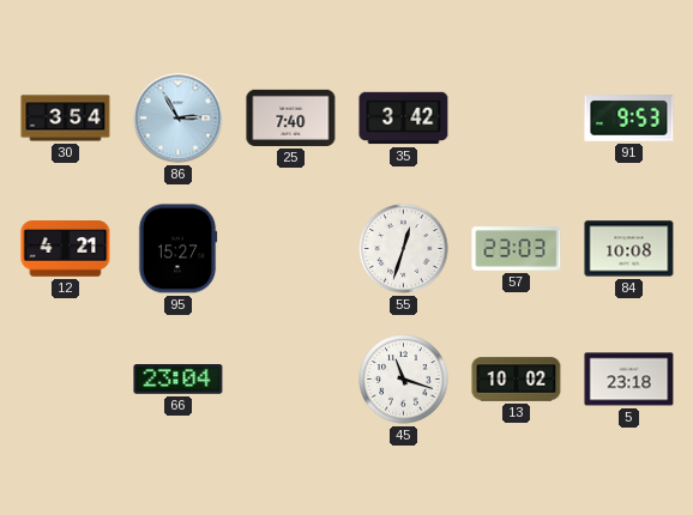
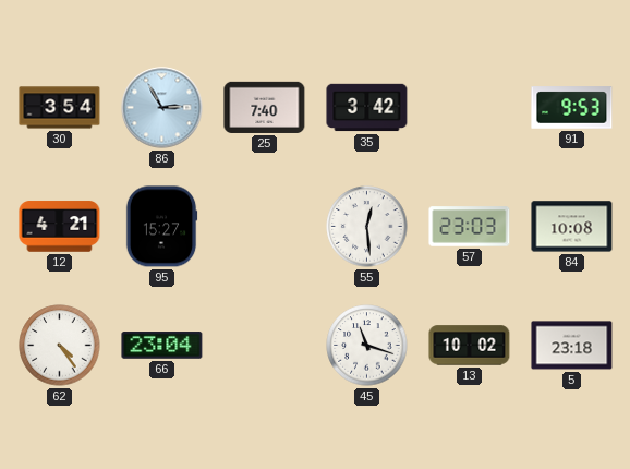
55: 12:33 -> 12:29 (367, 227)
62: none -> 4:24 (60, 346)
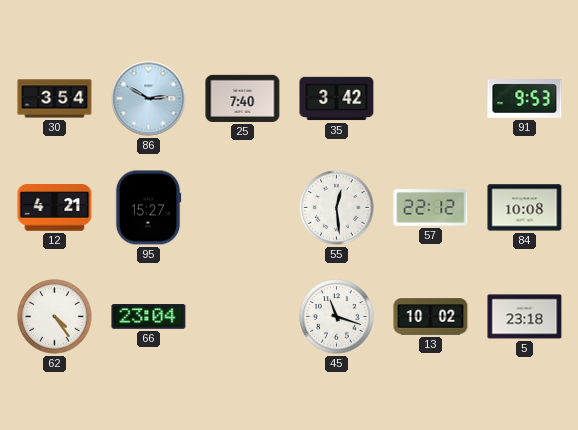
86: 2:55 -> 2:50 (149, 99)
57: 23:03 -> 22:12 (431, 208)
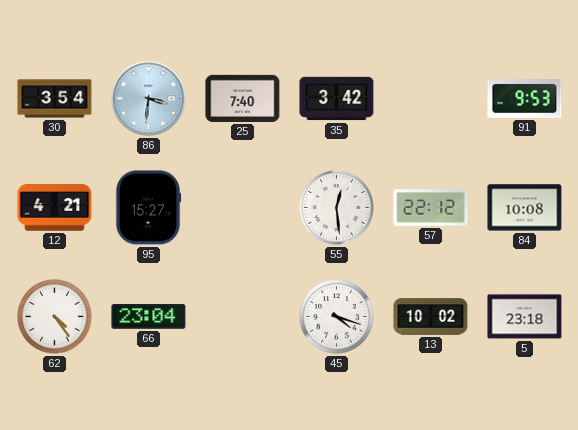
86: 2:50 -> 3:31 (149, 99)
45: 11:18 -> 4:18 (337, 317)
